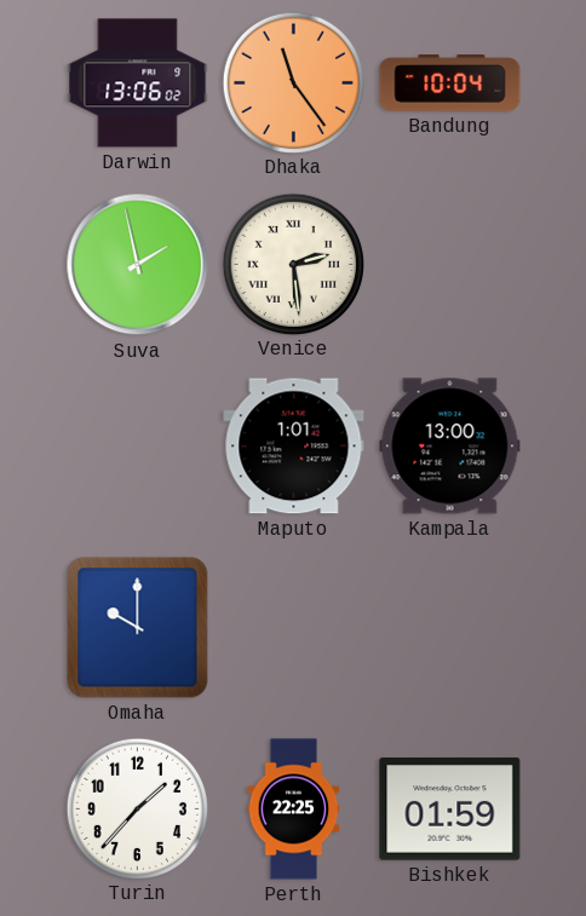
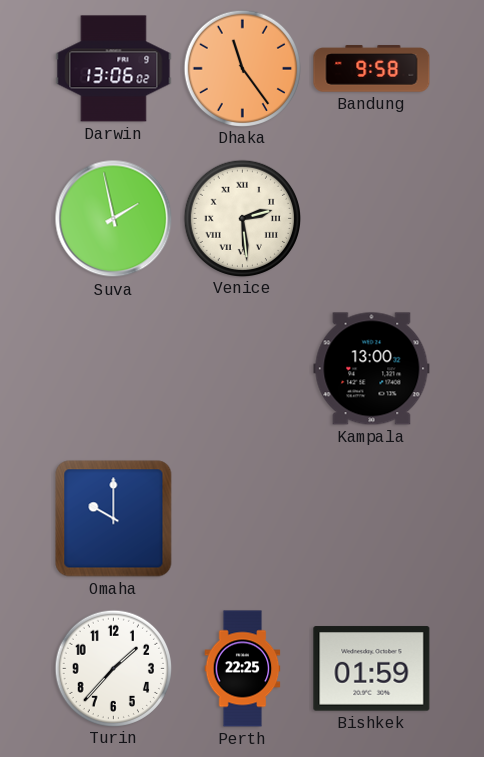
Bandung: 10:04 -> 9:58 (372, 69)
Maputo: 1:01 -> none (294, 447)
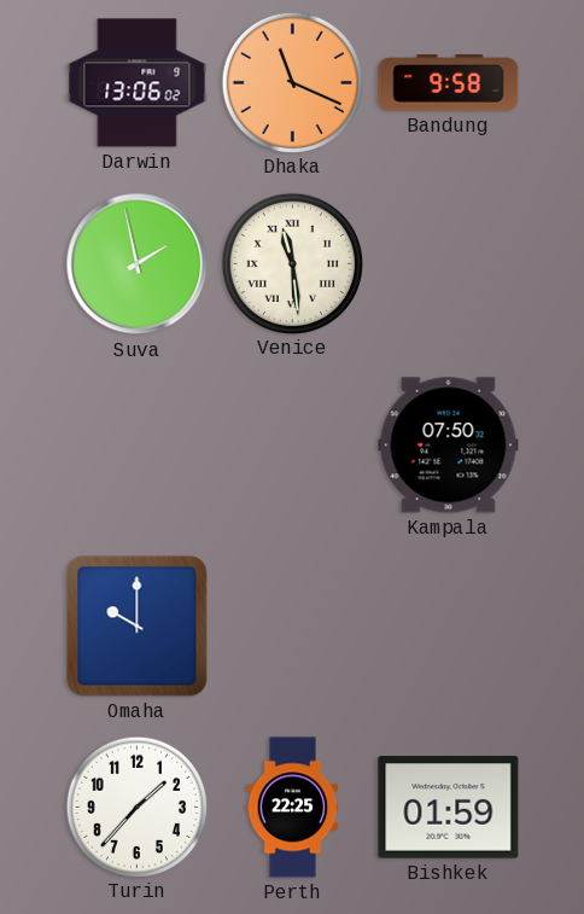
Dhaka: 11:24 -> 11:19 (292, 82)
Venice: 2:29 -> 11:29 (292, 263)
Kampala: 13:00 -> 07:50 (449, 446)
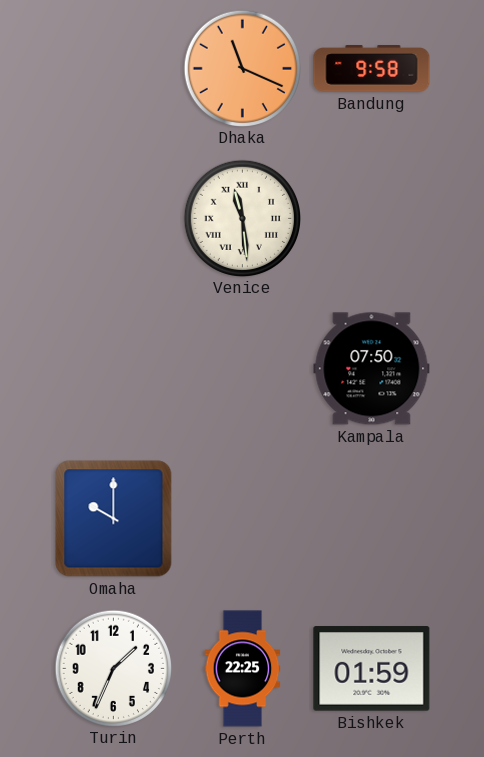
Darwin: 13:06 -> none (138, 83)
Suva: 1:58 -> none (138, 264)
Turin: 1:37 -> 1:34 (113, 668)
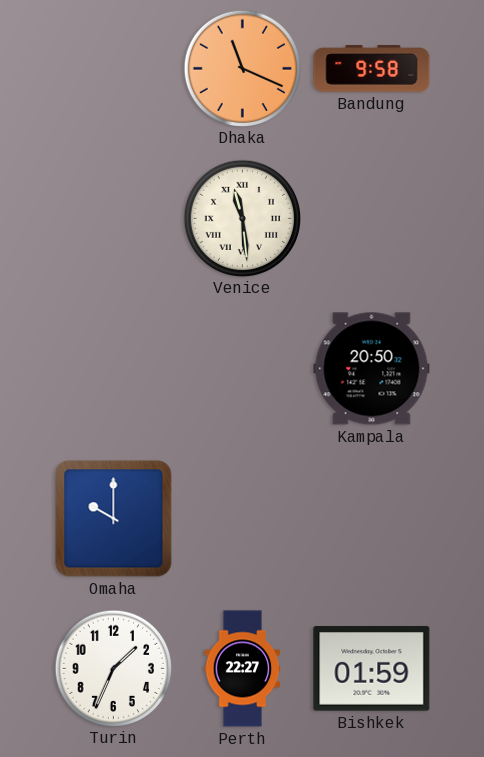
Kampala: 07:50 -> 20:50 (372, 369)
Perth: 22:25 -> 22:27 (243, 669)
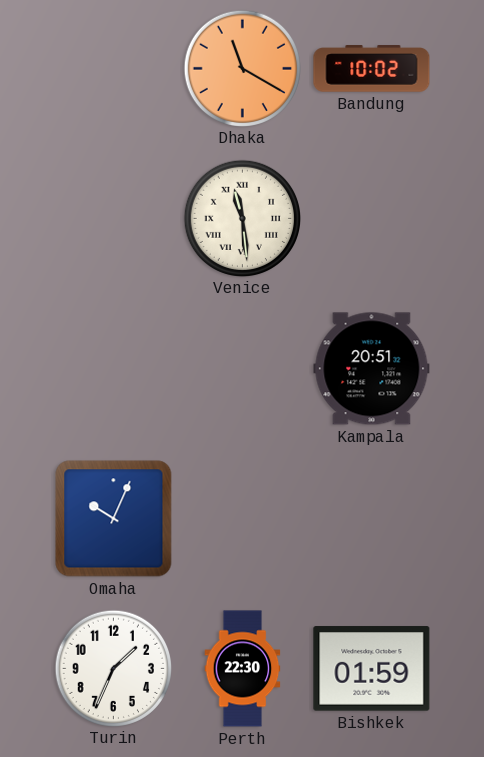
Dhaka: 11:19 -> 11:20 (242, 68)
Bandung: 9:58 -> 10:02 (372, 69)
Kampala: 20:50 -> 20:51 (372, 369)
Omaha: 10:00 -> 10:04 (114, 519)
Perth: 22:27 -> 22:30 (243, 669)
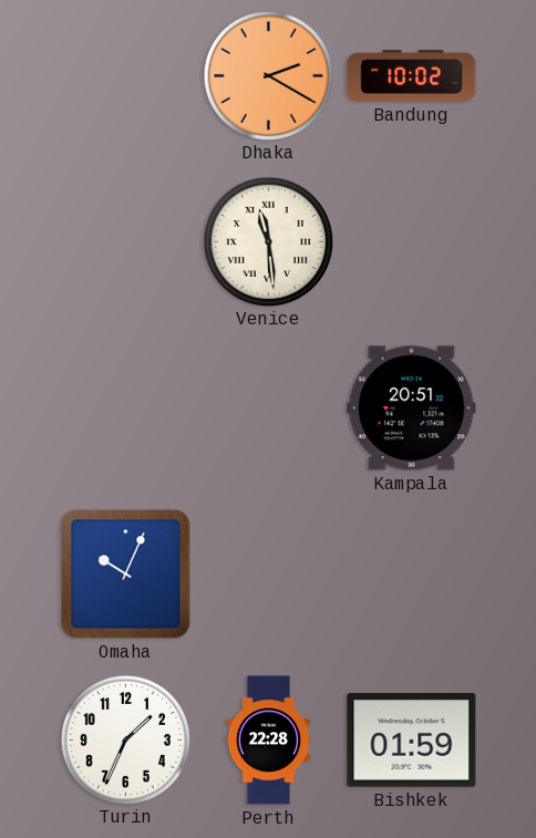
Dhaka: 11:20 -> 2:20 (268, 75)
Perth: 22:30 -> 22:28 (269, 741)
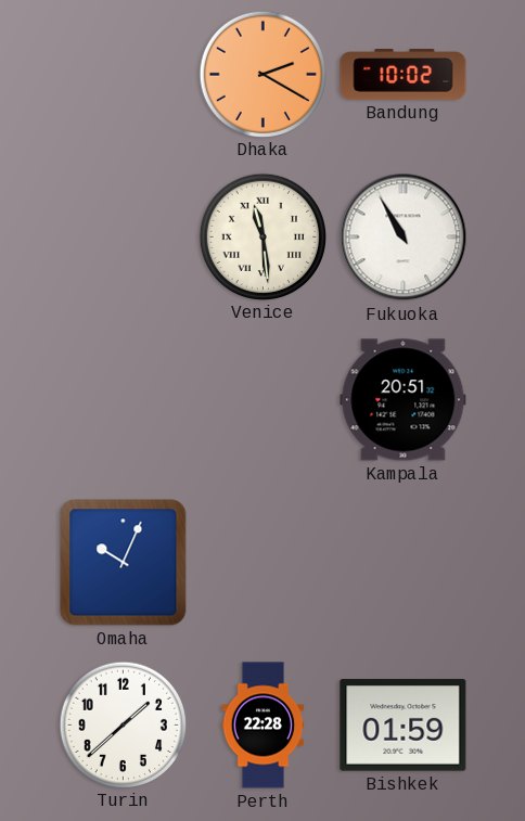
Fukuoka: none -> 10:55 (404, 238)
Turin: 1:34 -> 1:38 (123, 724)
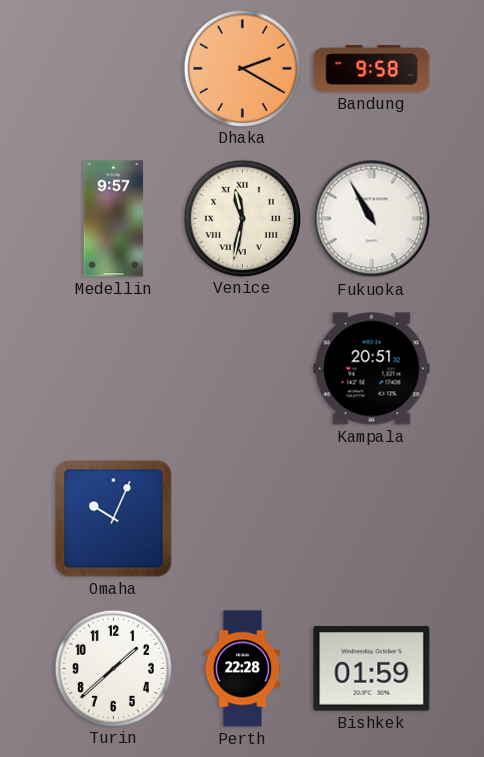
Bandung: 10:02 -> 9:58 (372, 69)
Medellin: none -> 9:57 (114, 219)
Venice: 11:29 -> 11:32 (242, 218)
